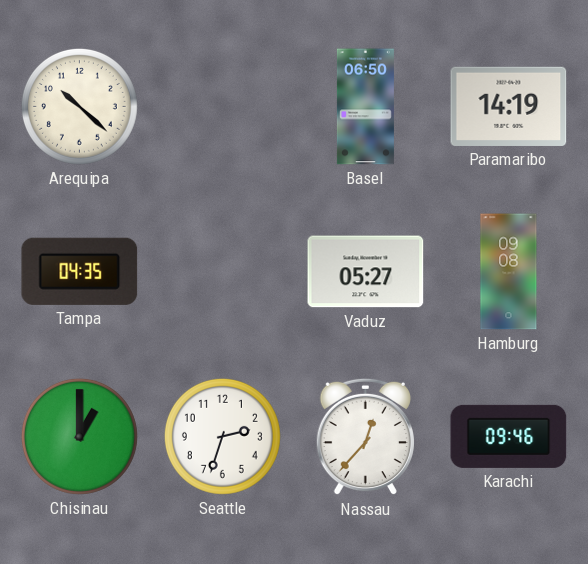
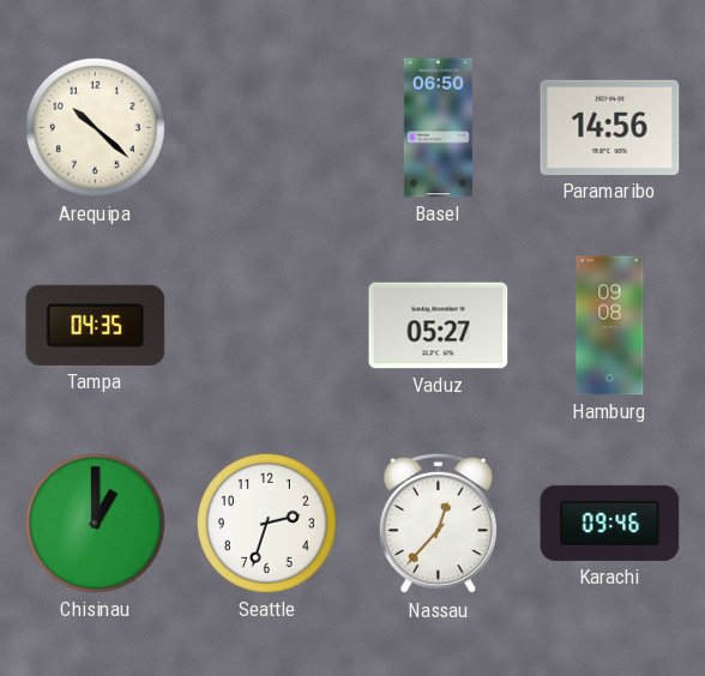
Paramaribo: 14:19 -> 14:56 (610, 127)
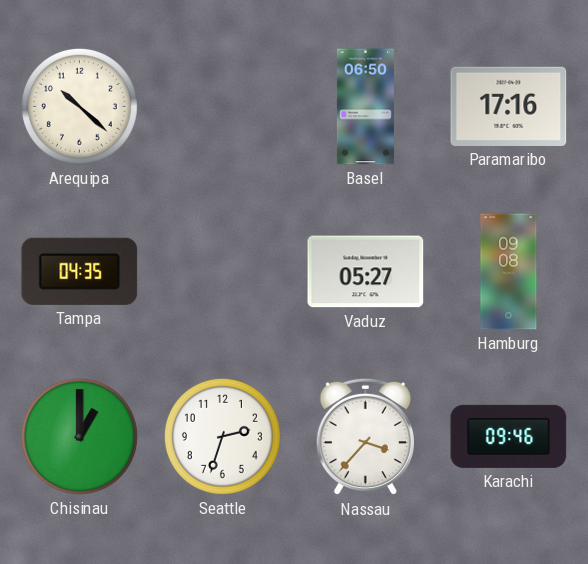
Paramaribo: 14:56 -> 17:16 (509, 106)
Nassau: 12:37 -> 3:37 (365, 437)
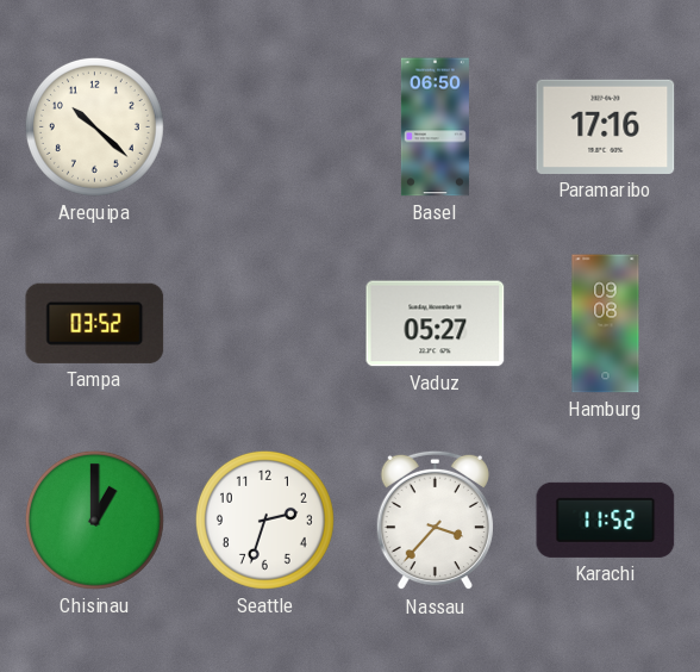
Tampa: 04:35 -> 03:52 (95, 323)
Karachi: 09:46 -> 11:52 (606, 519)
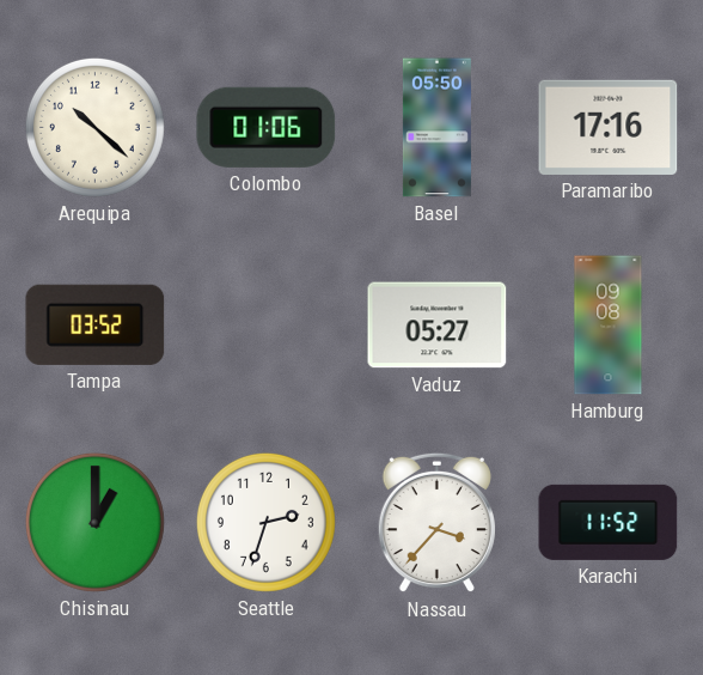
Colombo: none -> 01:06 (267, 127)
Basel: 06:50 -> 05:50 (436, 128)
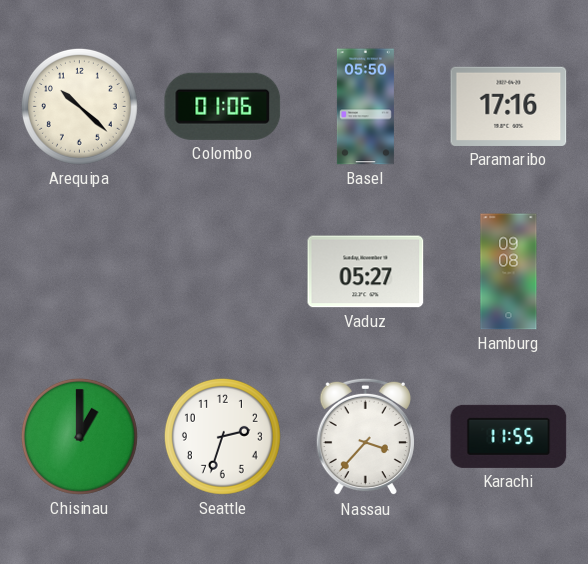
Tampa: 03:52 -> none (96, 324)
Karachi: 11:52 -> 11:55 (509, 436)
